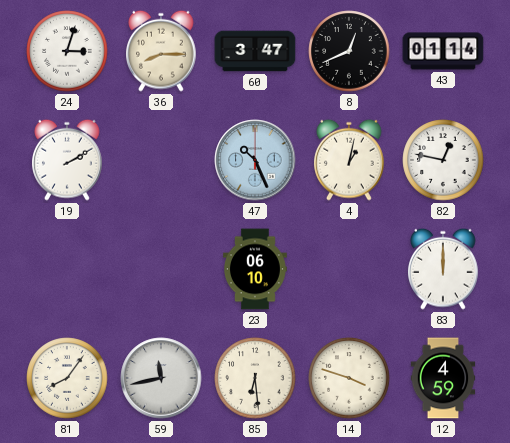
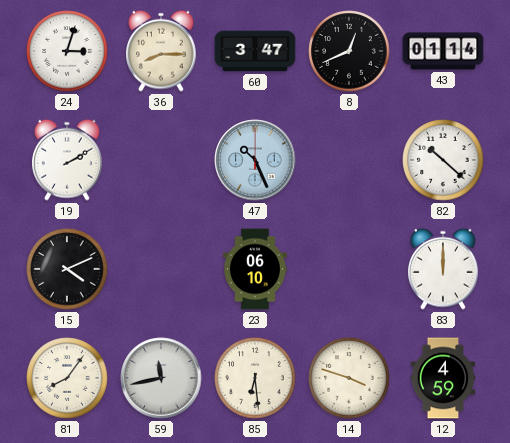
4: 1:02 -> none (350, 160)
82: 12:47 -> 10:22 (443, 160)
15: none -> 4:11 (67, 269)
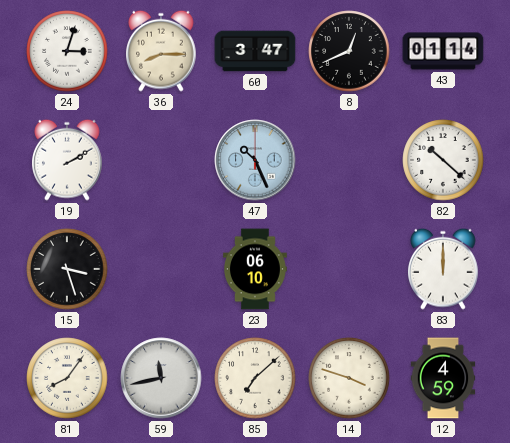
15: 4:11 -> 3:27 (67, 269)
85: 6:29 -> 7:08 (255, 378)
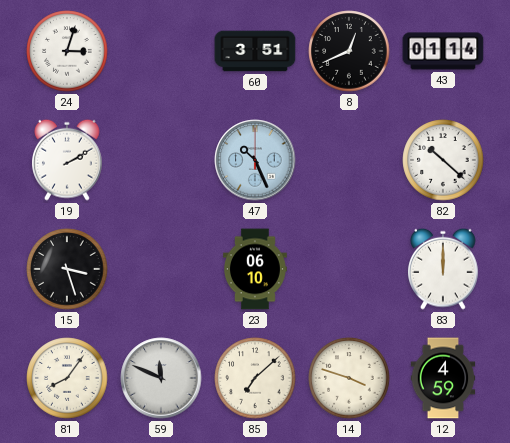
36: 8:15 -> none (162, 51)
60: 3:47 -> 3:51 (255, 51)
59: 11:43 -> 11:49 (161, 378)
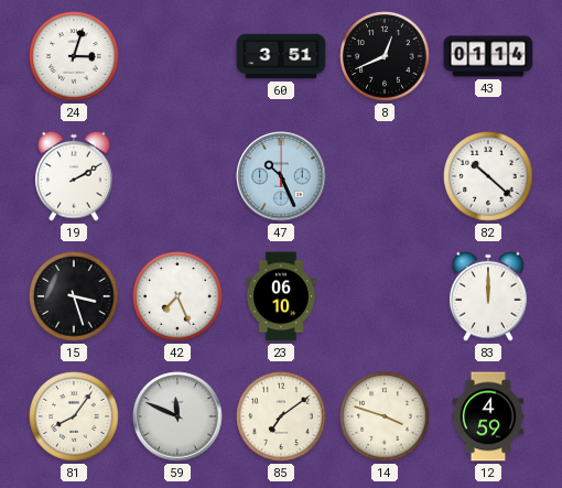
42: none -> 7:26 (177, 296)
85: 7:08 -> 7:09 (281, 416)
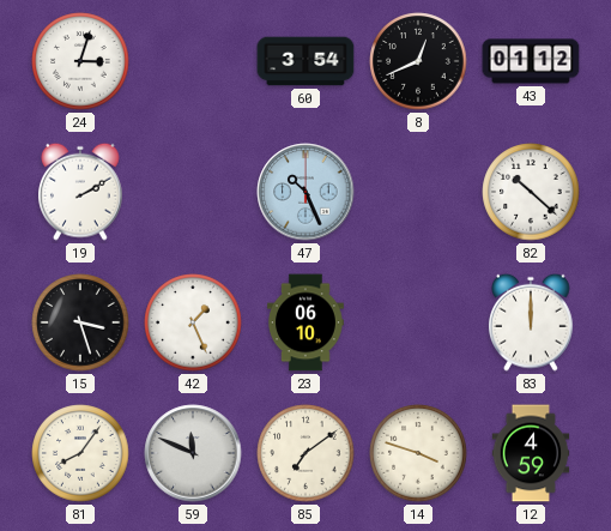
60: 3:51 -> 3:54 (305, 61)
43: 01:14 -> 01:12 (531, 61)
42: 7:26 -> 1:26 (193, 322)
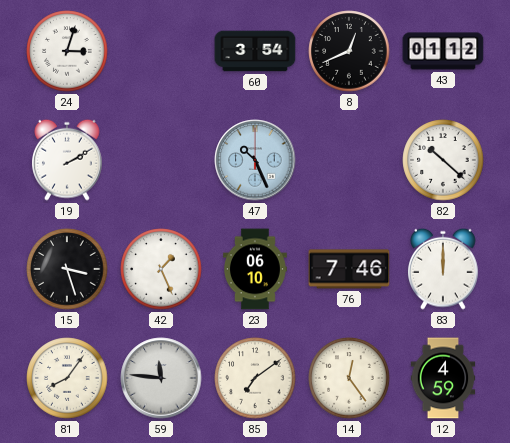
76: none -> 7:46 (349, 269)
59: 11:49 -> 11:46 (161, 378)
14: 3:48 -> 12:24 (349, 378)
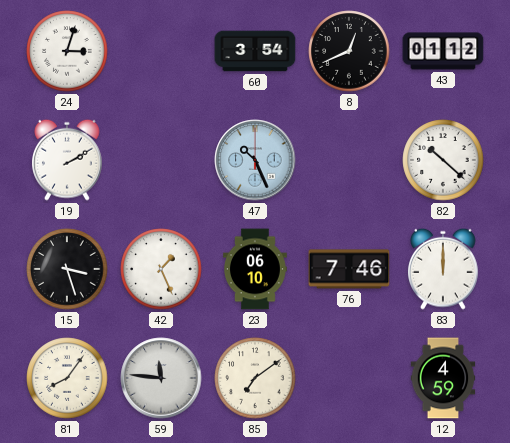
14: 12:24 -> none (349, 378)
